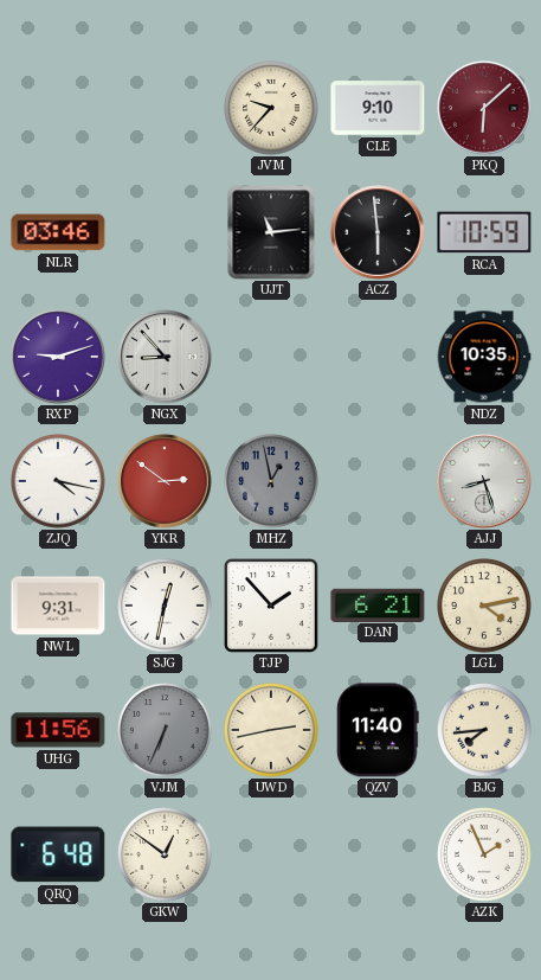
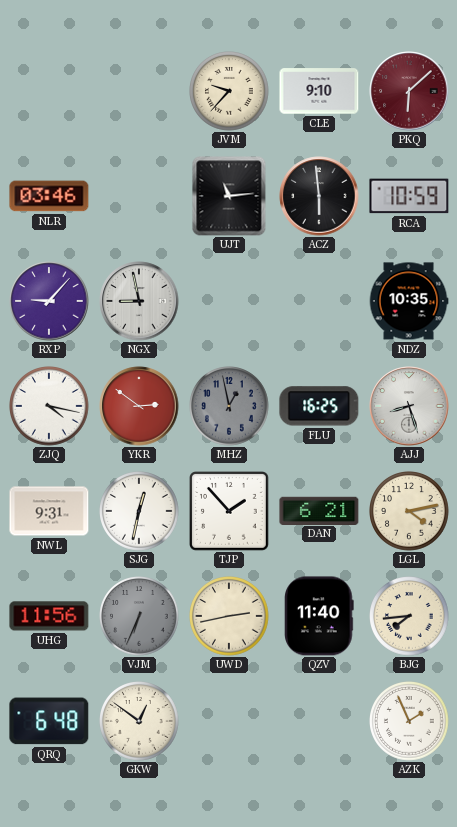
RXP: 9:12 -> 9:07 (49, 301)
NGX: 8:53 -> 8:58 (139, 301)
FLU: none -> 16:25 (319, 406)
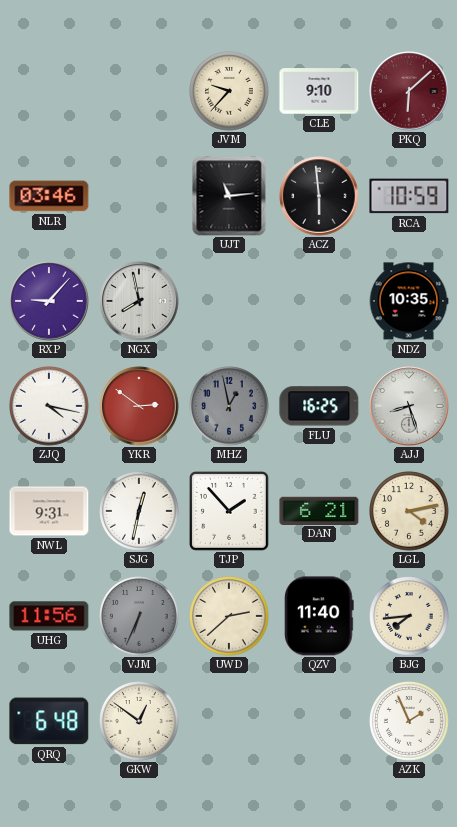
NGX: 8:58 -> 7:58 (139, 301)
UWD: 2:43 -> 2:38 (230, 617)
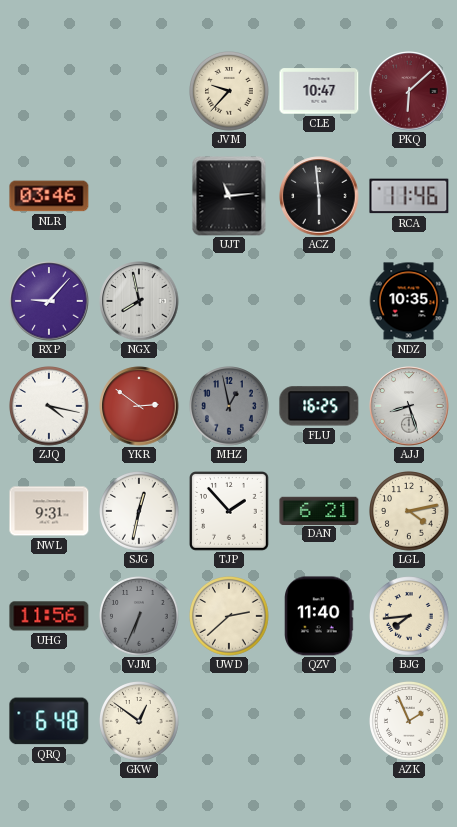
CLE: 9:10 -> 10:47 (319, 91)
RCA: 10:59 -> 11:46 (409, 196)
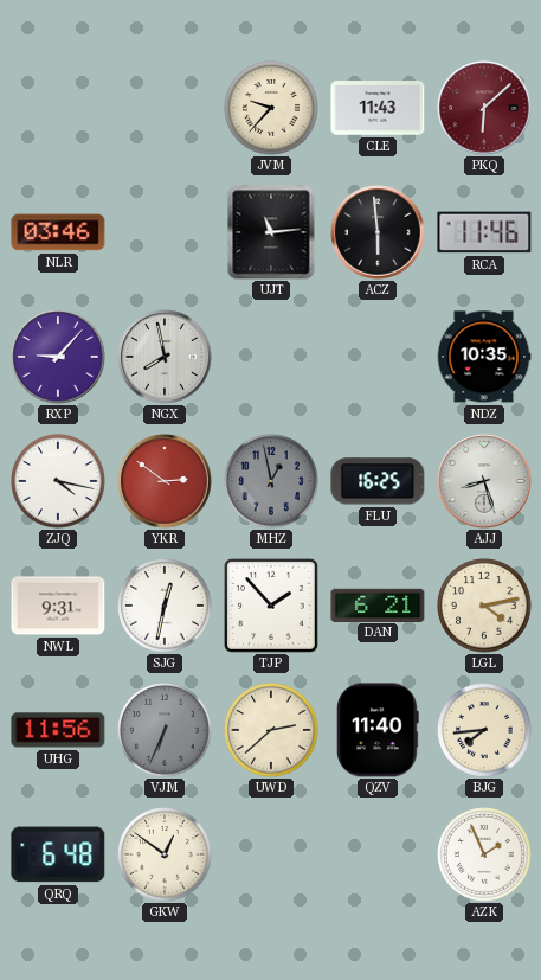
CLE: 10:47 -> 11:43 (378, 108)
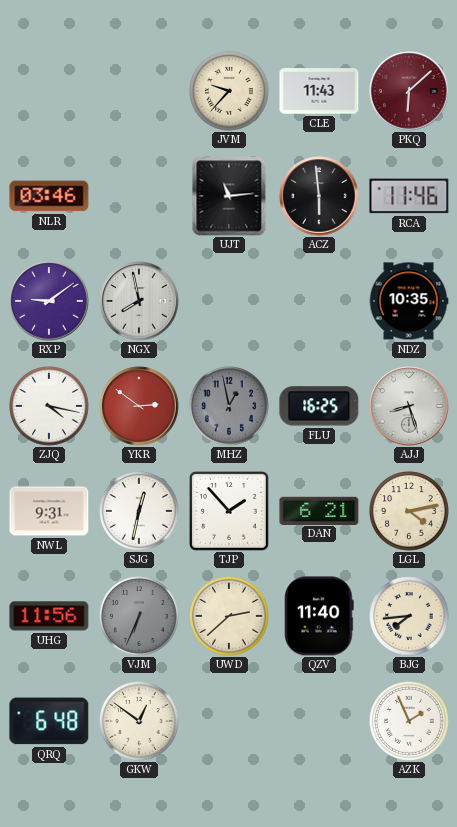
RXP: 9:07 -> 9:09 (49, 301)
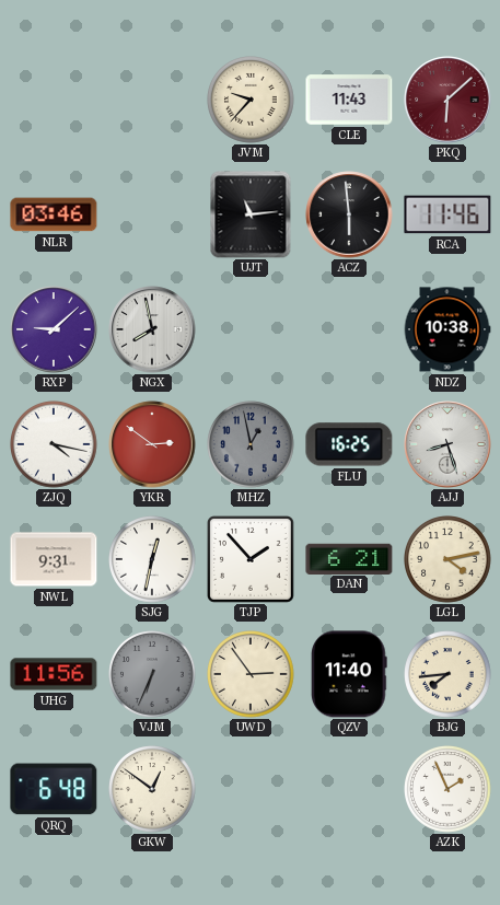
RXP: 9:09 -> 9:08 (54, 329)
NDZ: 10:35 -> 10:38 (447, 329)
UWD: 2:38 -> 2:54 (252, 675)
